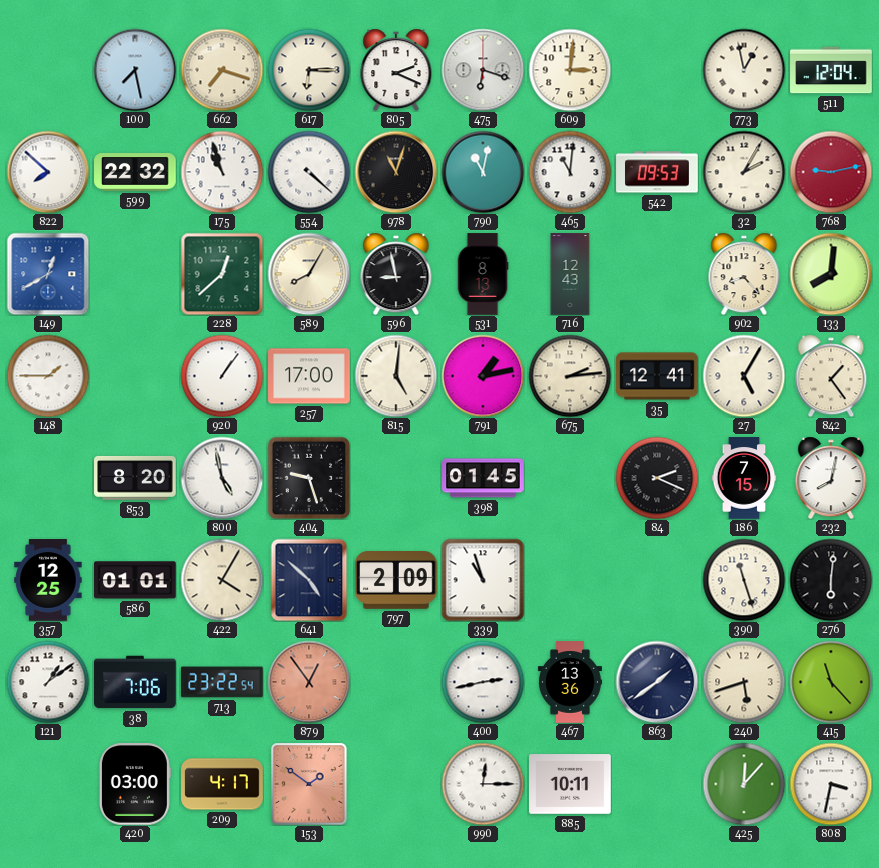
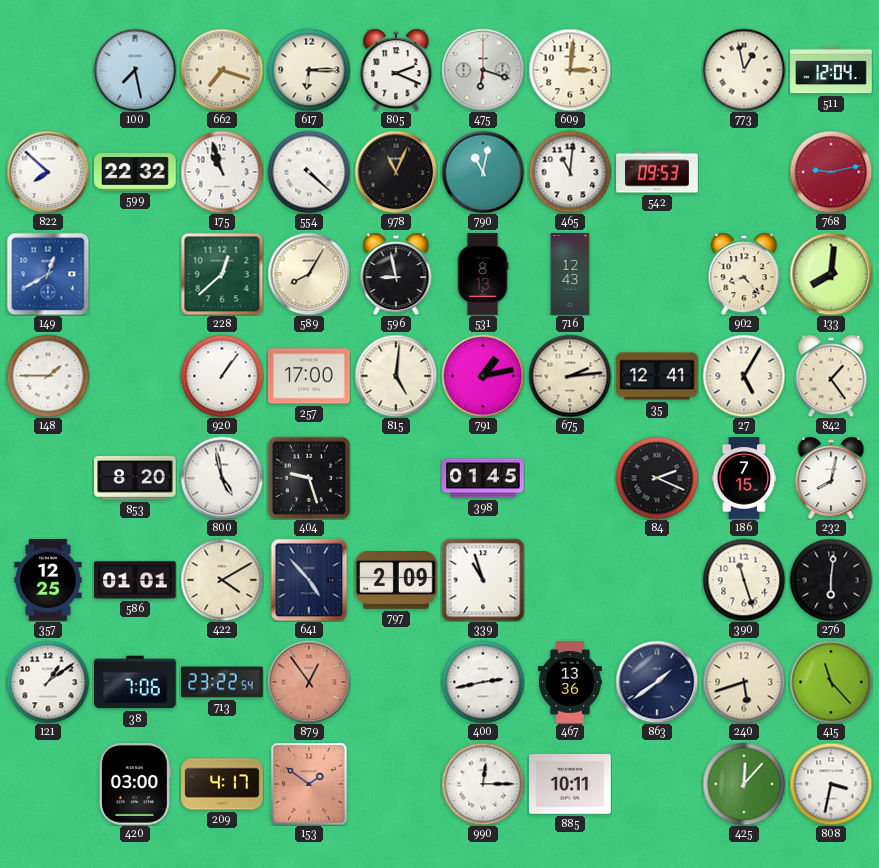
978: 11:03 -> 11:04 (396, 172)
32: 2:05 -> none (744, 172)
422: 4:05 -> 4:10 (222, 580)
641: 4:52 -> 4:53 (309, 580)
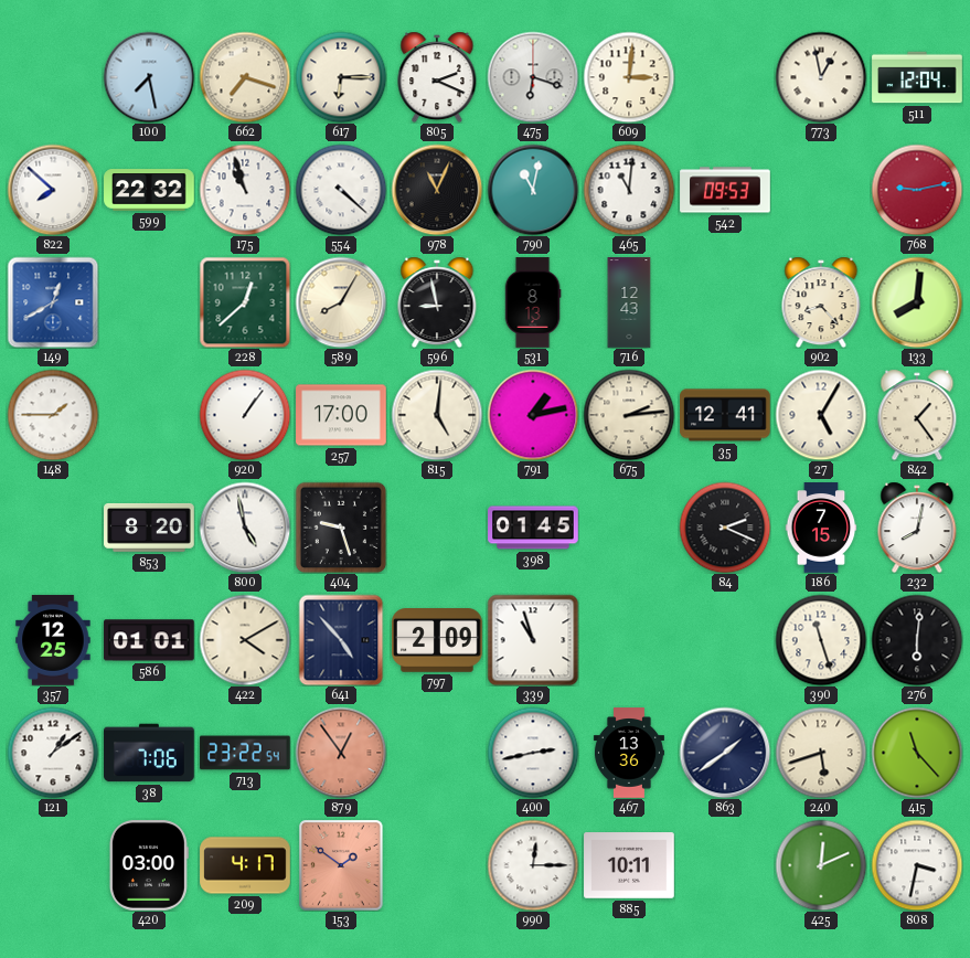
425: 12:07 -> 12:11 (821, 865)
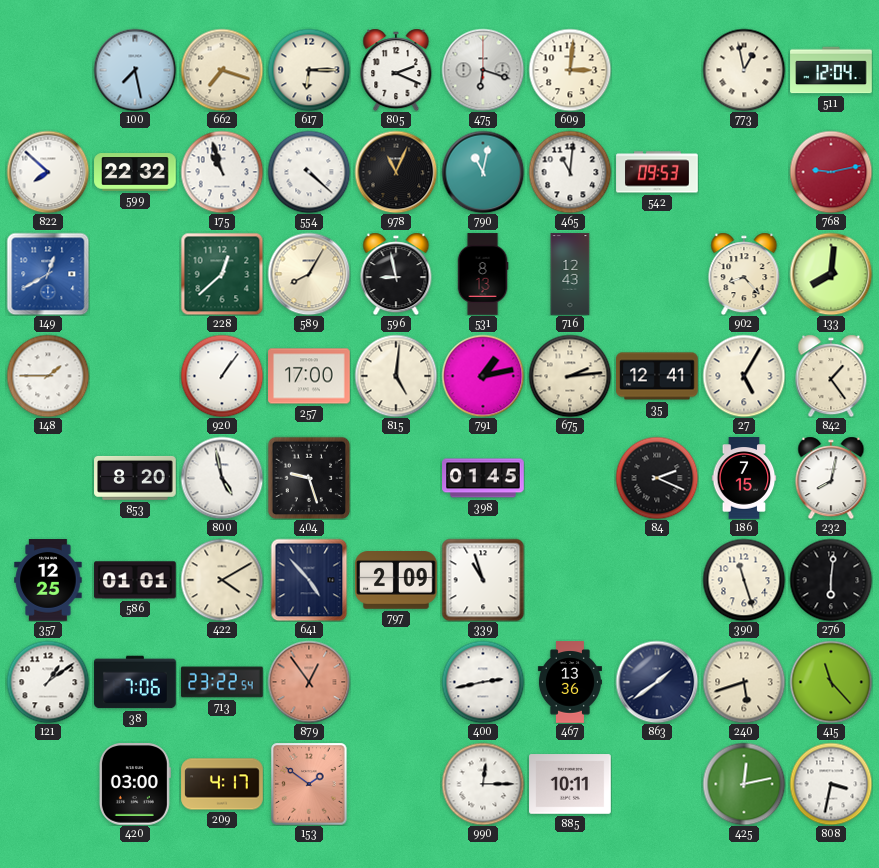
425: 12:11 -> 12:13 (744, 784)
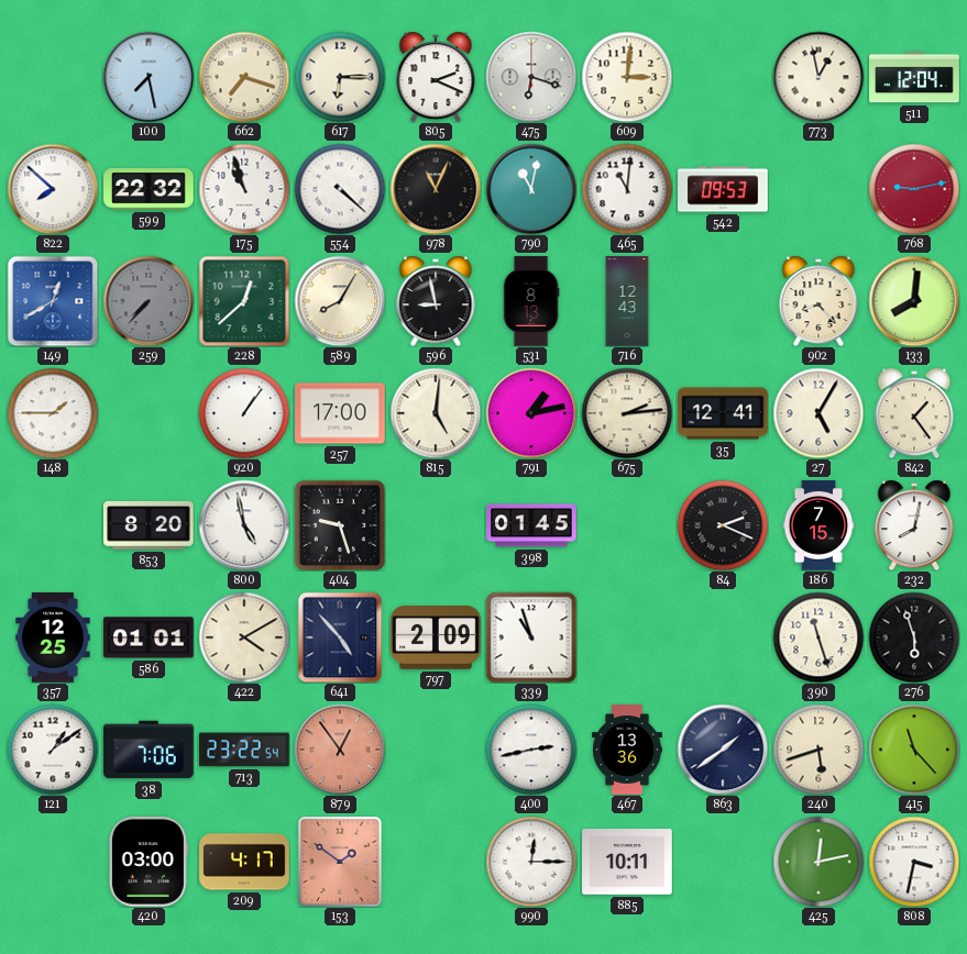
259: none -> 7:37 (149, 301)
276: 6:01 -> 5:57 (914, 637)
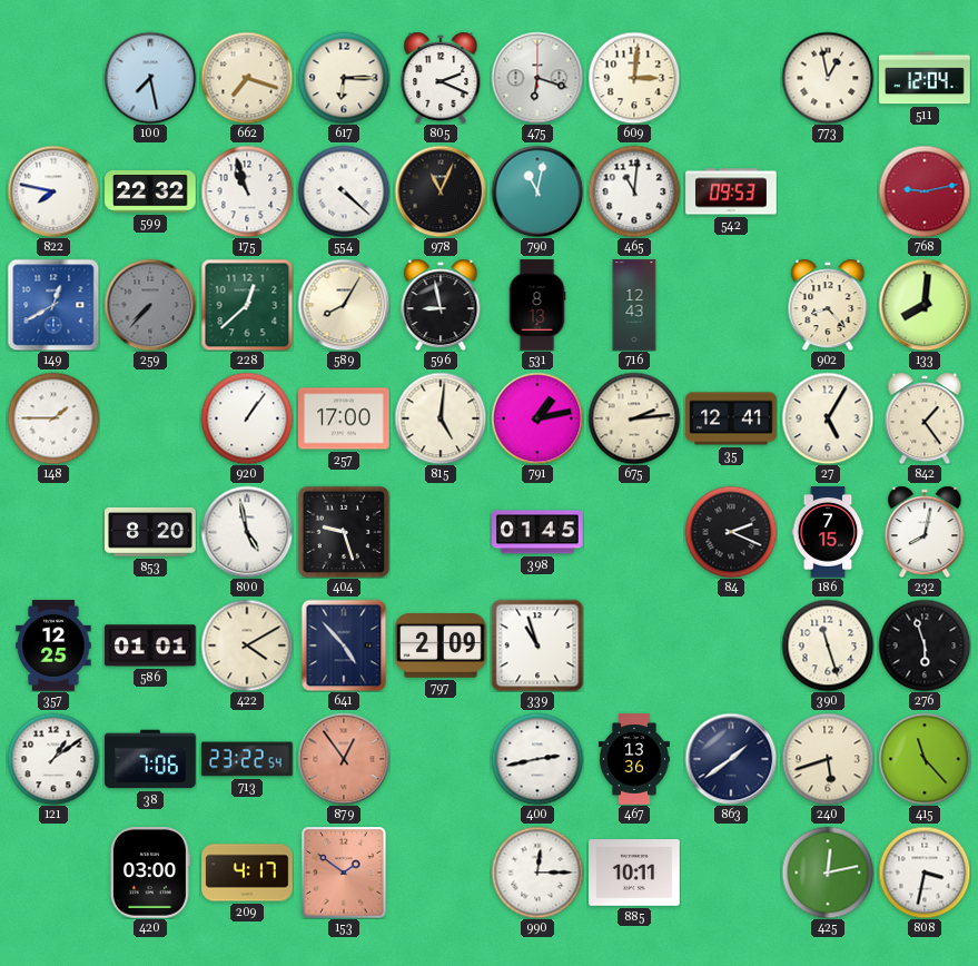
822: 7:52 -> 7:47 (53, 191)
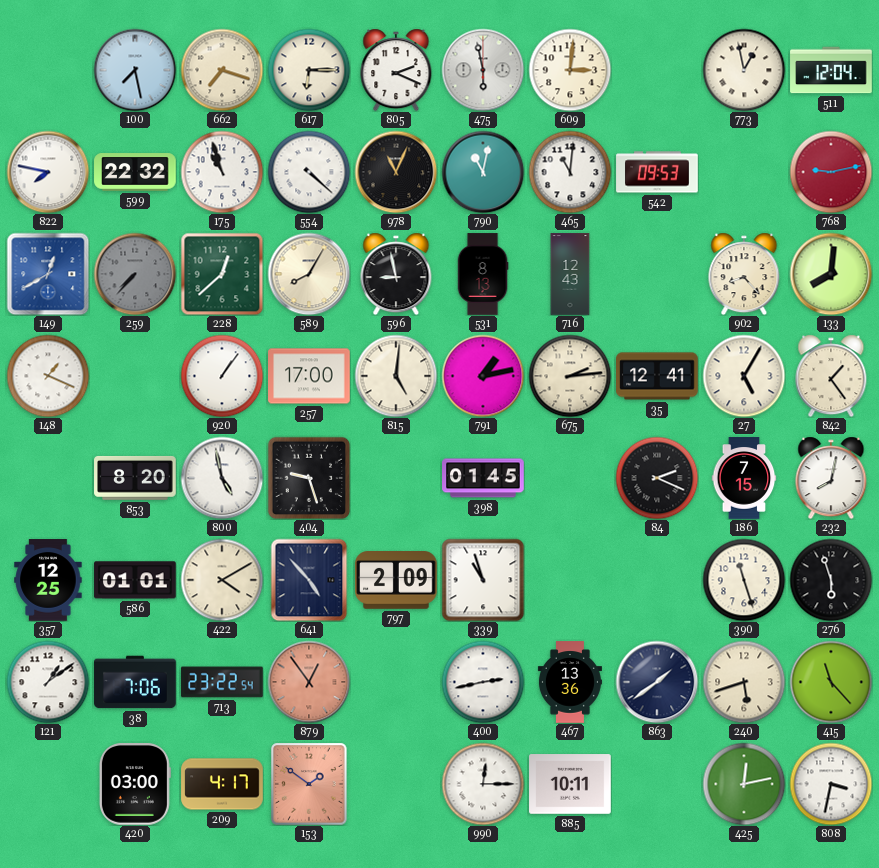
475: 6:18 -> 5:58 (483, 70)
148: 1:45 -> 1:19 (48, 376)
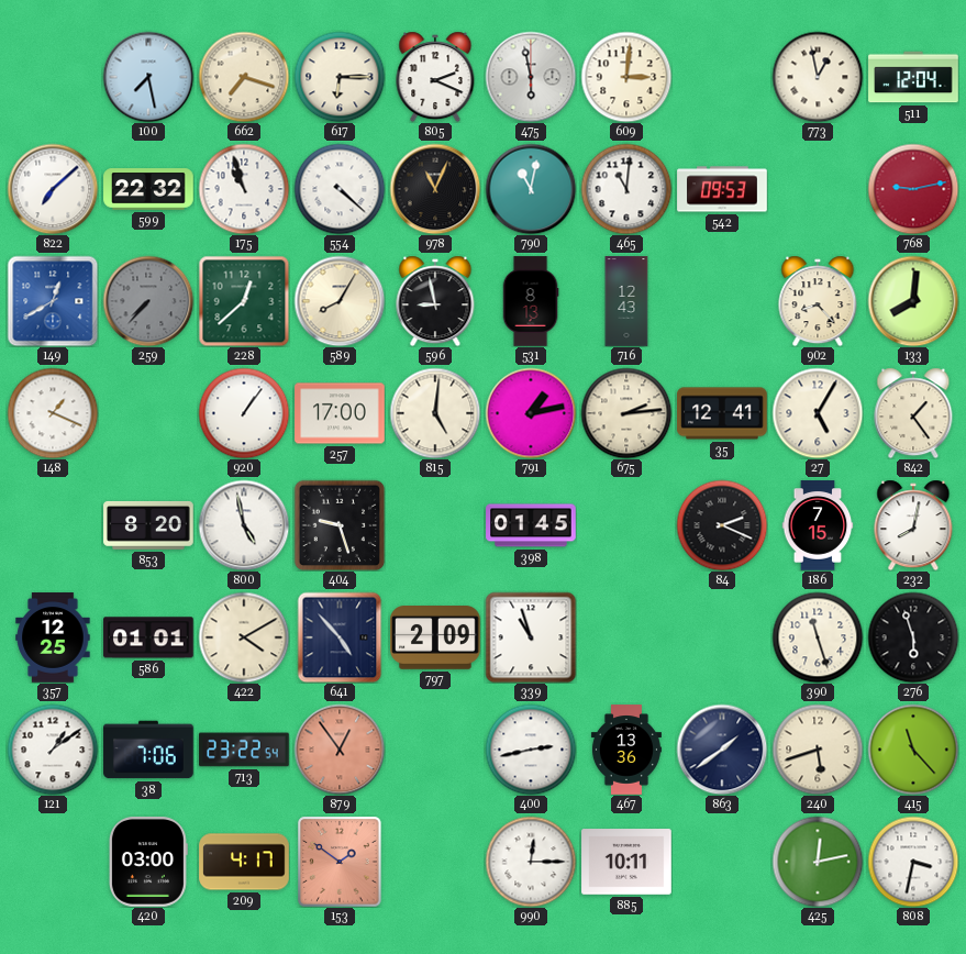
822: 7:47 -> 7:08 (53, 189)
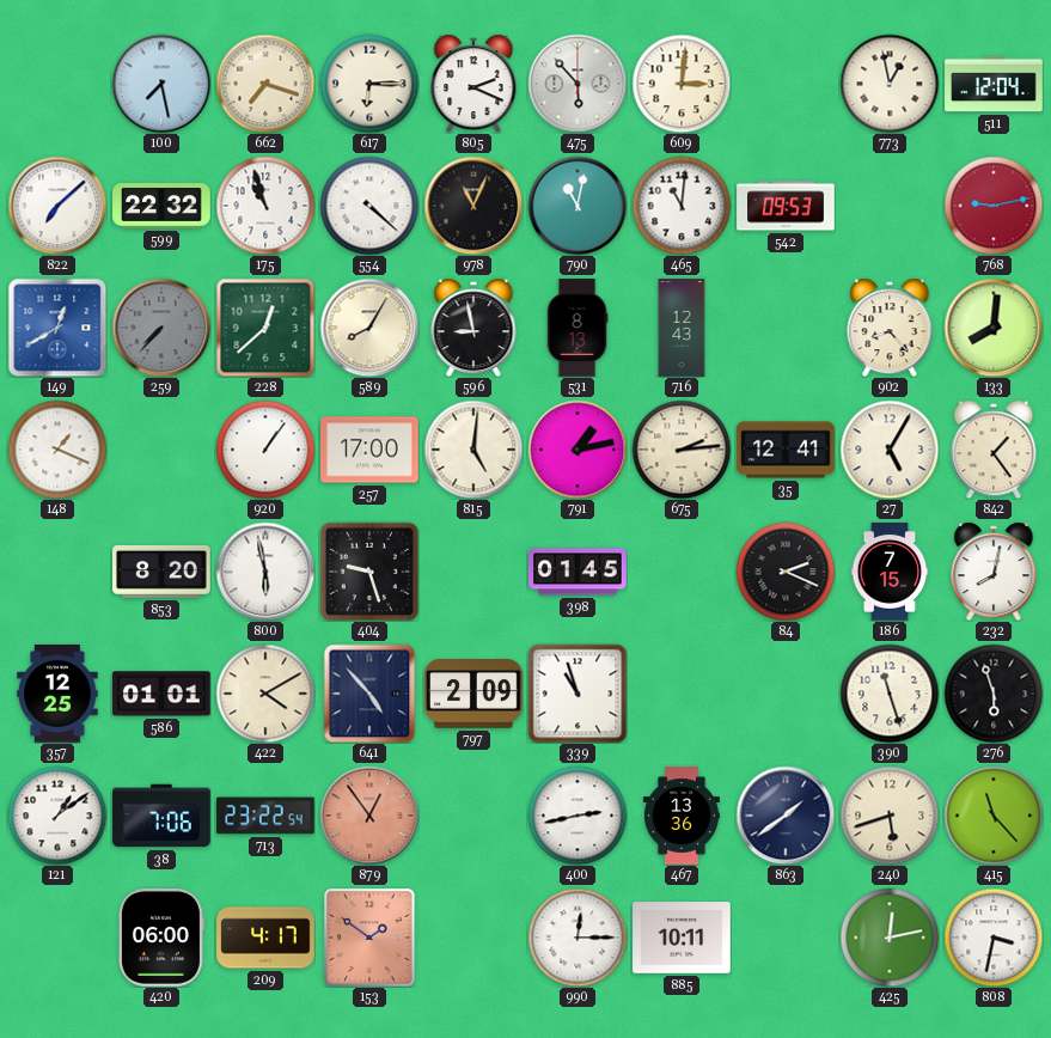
475: 5:58 -> 5:53 (578, 84)
800: 4:58 -> 5:58 (265, 572)
420: 03:00 -> 06:00 (161, 938)
